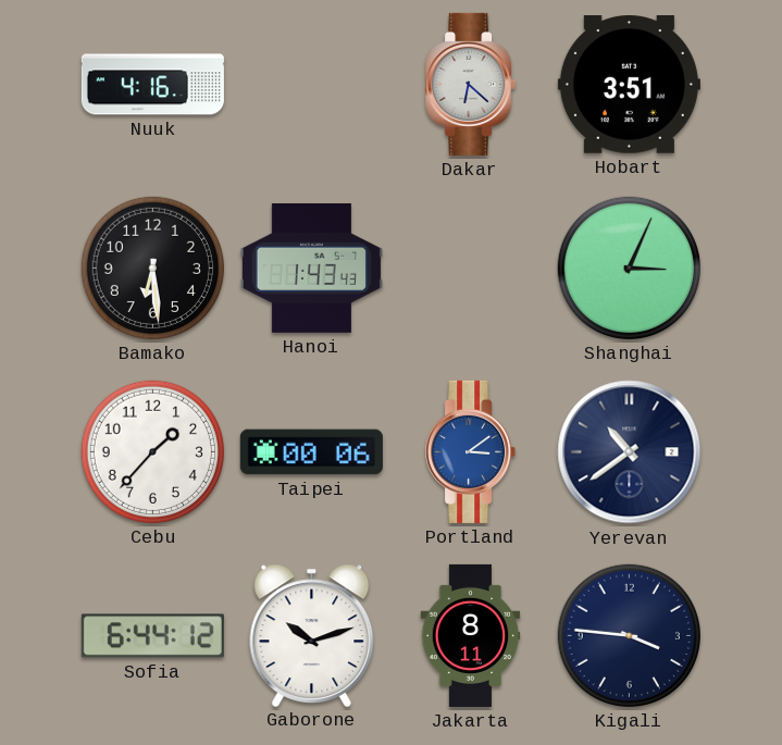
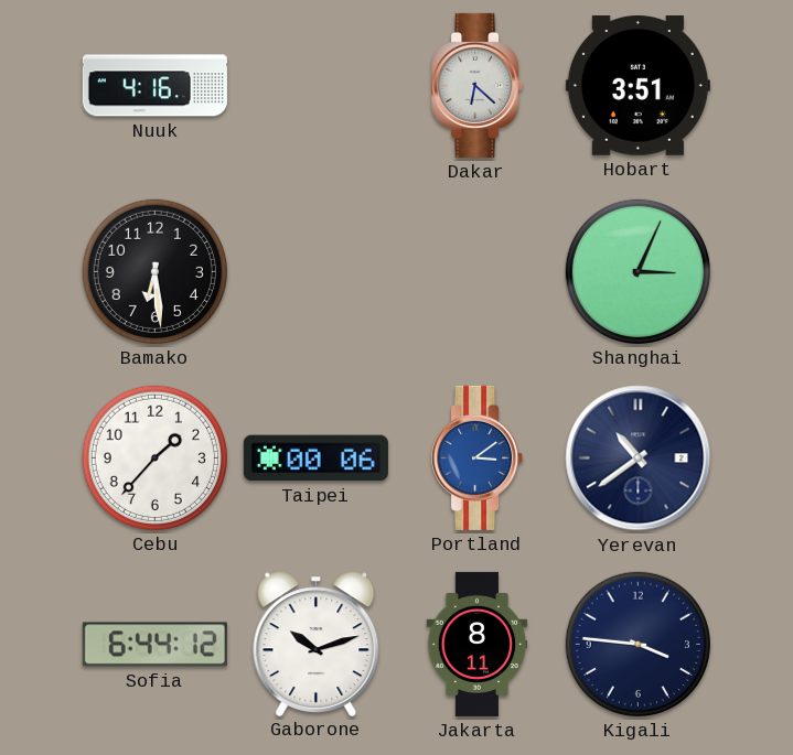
Hanoi: 1:43 -> none (311, 268)
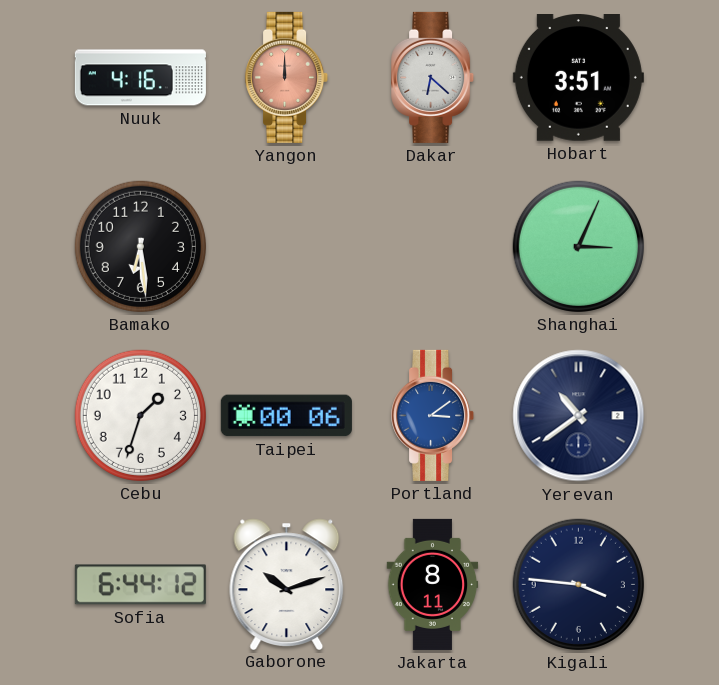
Yangon: none -> 12:00 (287, 77)
Cebu: 1:37 -> 1:33 (140, 415)
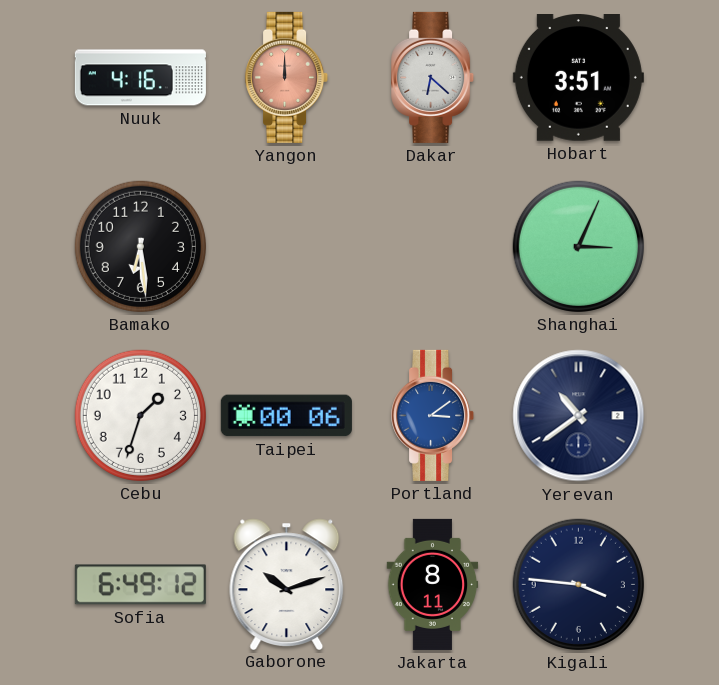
Sofia: 6:44 -> 6:49 (140, 585)
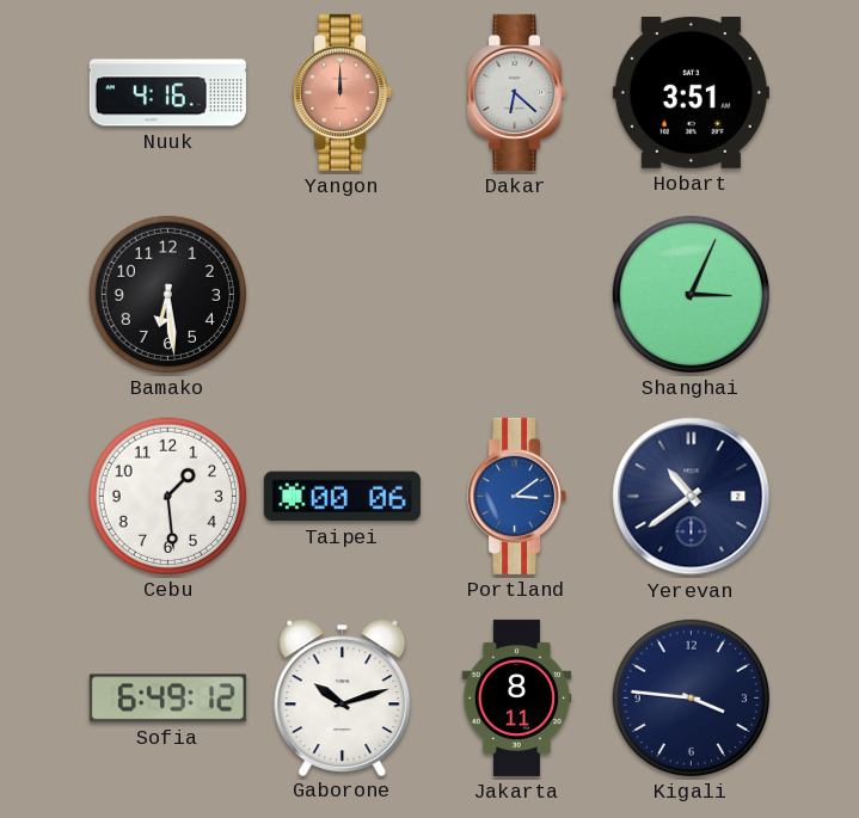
Cebu: 1:33 -> 1:29 (167, 496)
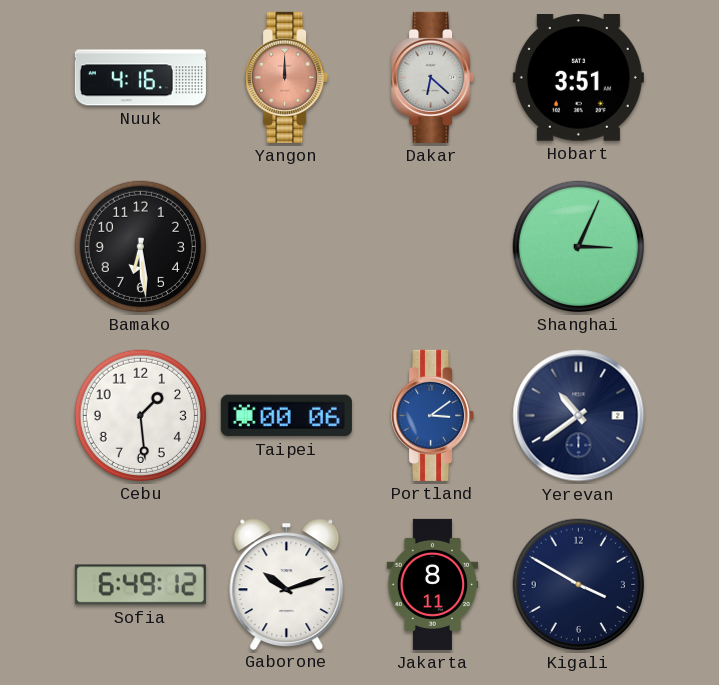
Kigali: 3:46 -> 3:50 (578, 584)
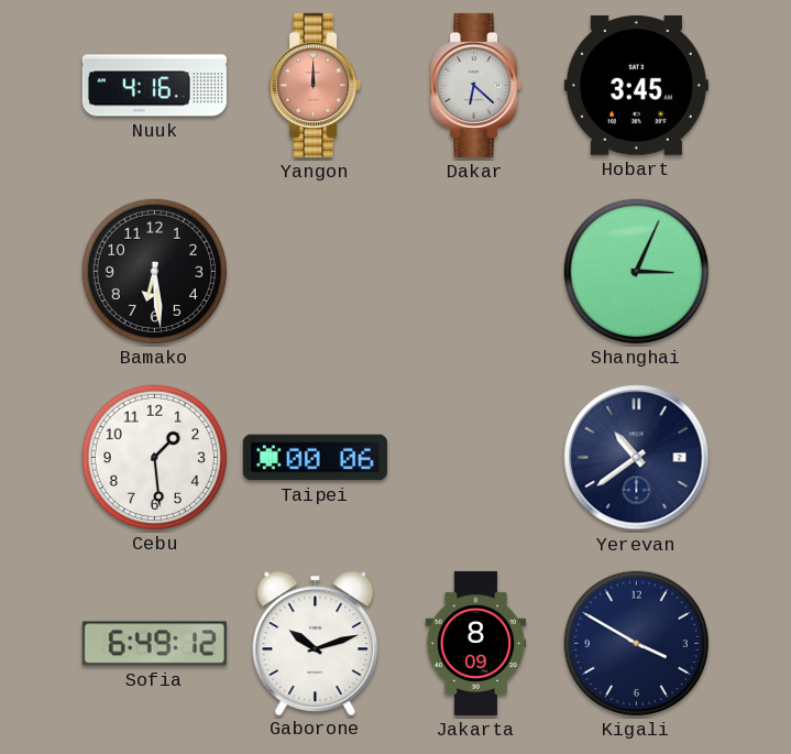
Hobart: 3:51 -> 3:45 (636, 86)
Portland: 3:09 -> none (433, 415)
Jakarta: 8:11 -> 8:09 (476, 643)
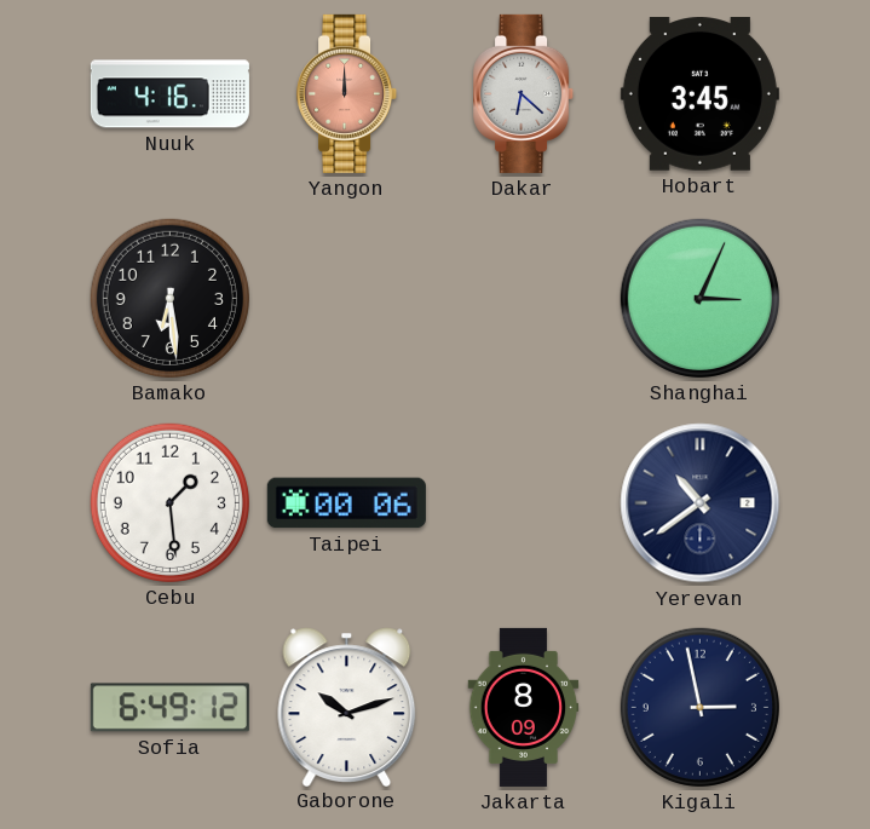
Kigali: 3:50 -> 2:58 (699, 707)
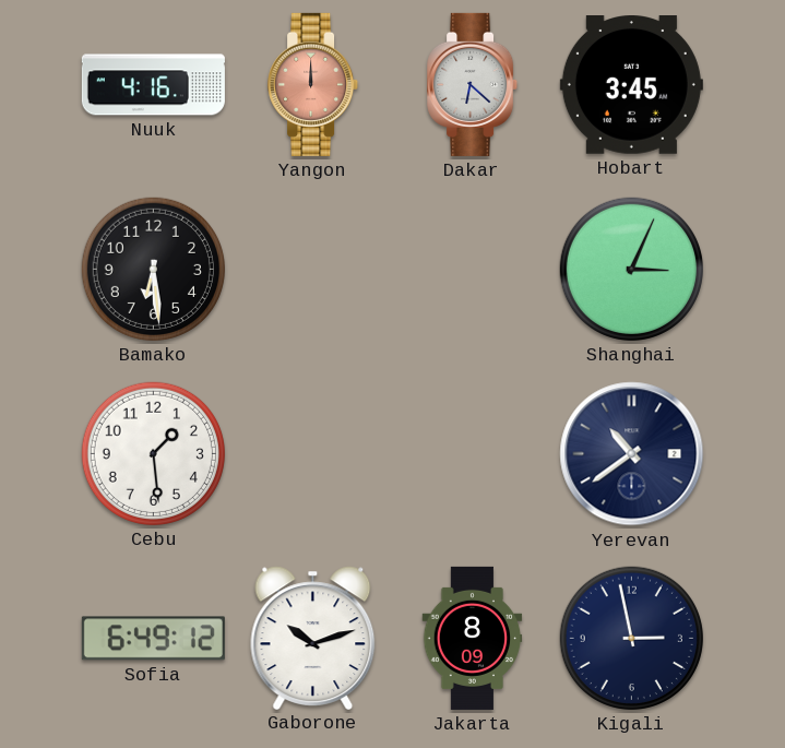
Taipei: 00:06 -> none (346, 503)
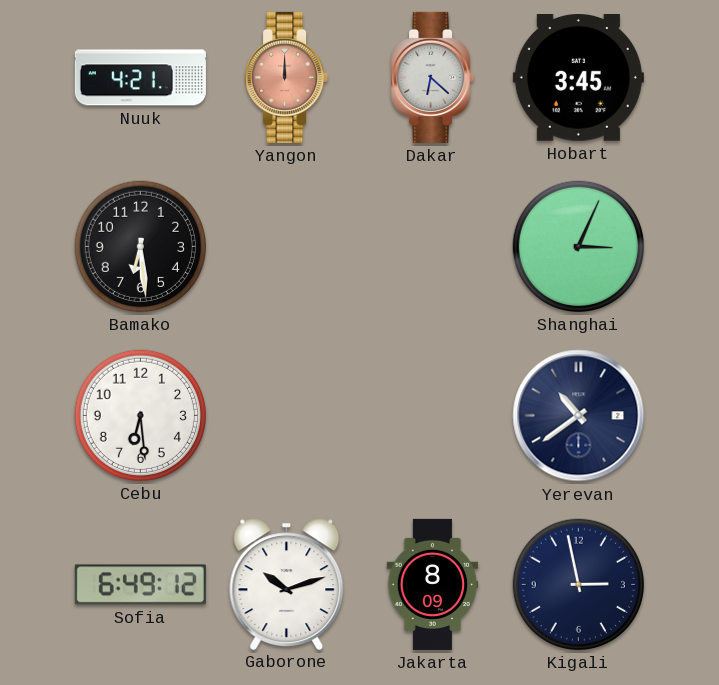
Nuuk: 4:16 -> 4:21 (140, 78)
Cebu: 1:29 -> 6:29 (140, 415)
